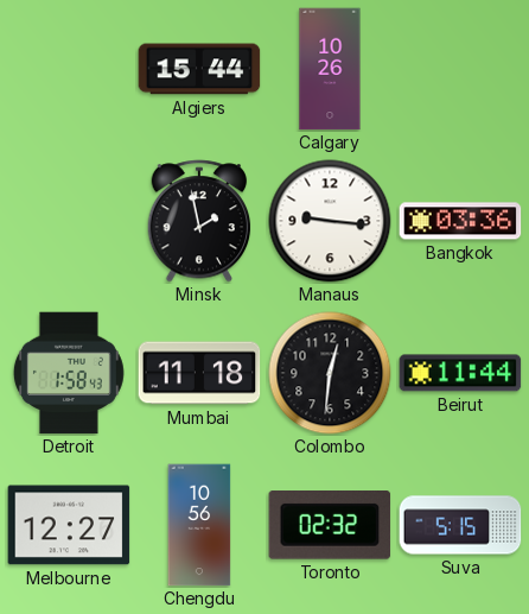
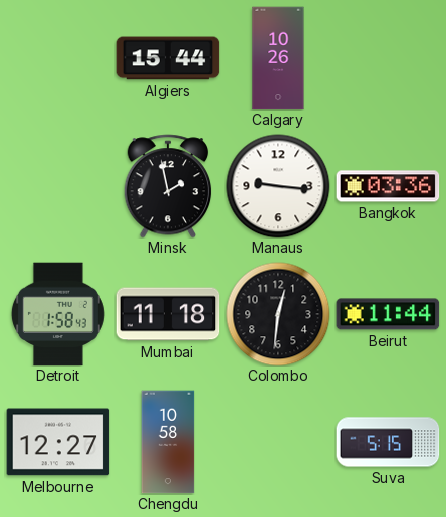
Chengdu: 10:56 -> 10:58 (168, 442)
Toronto: 02:32 -> none (330, 526)
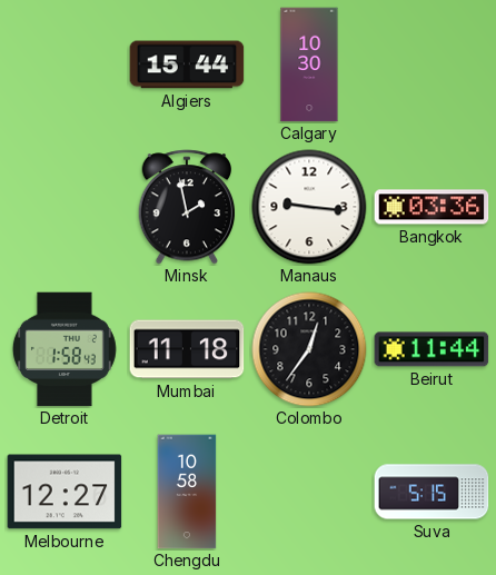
Calgary: 10:26 -> 10:30 (309, 65)
Colombo: 12:31 -> 12:36 (309, 349)
